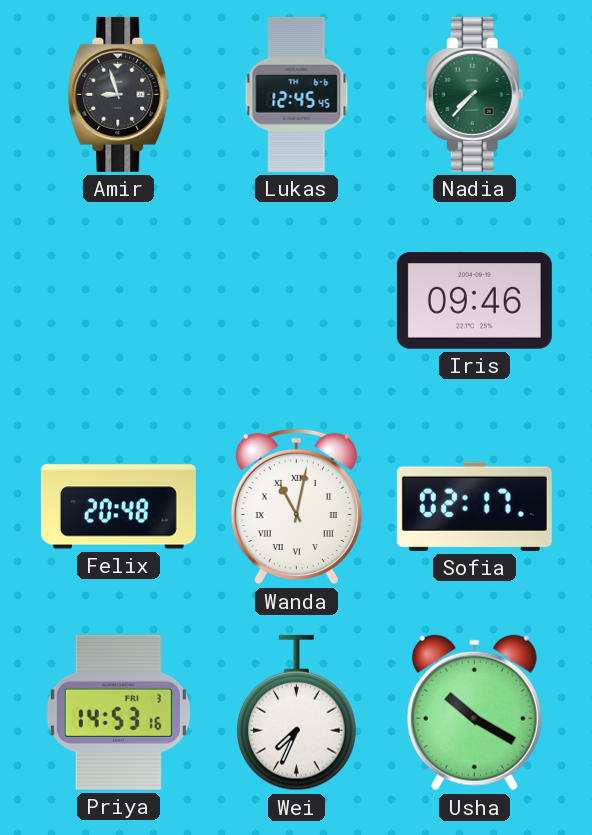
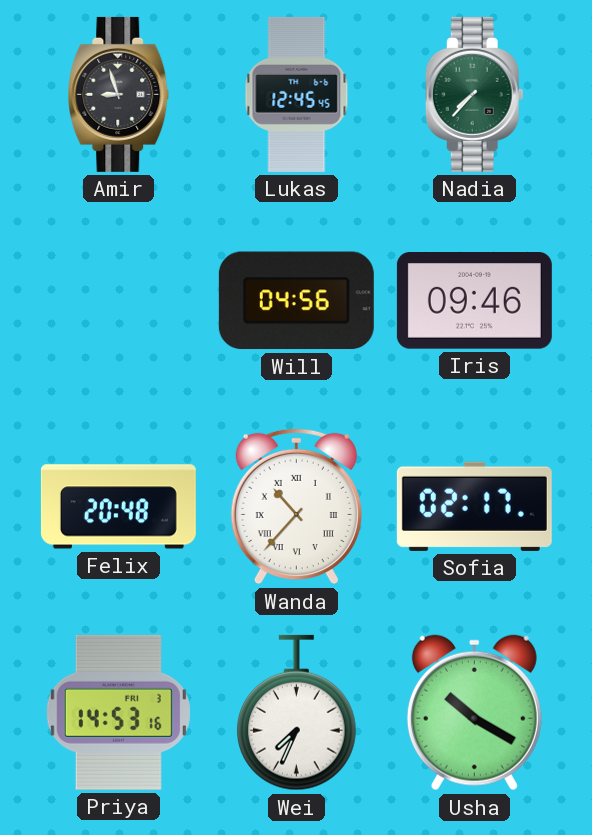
Will: none -> 04:56 (296, 301)
Wanda: 11:02 -> 10:37 (296, 507)
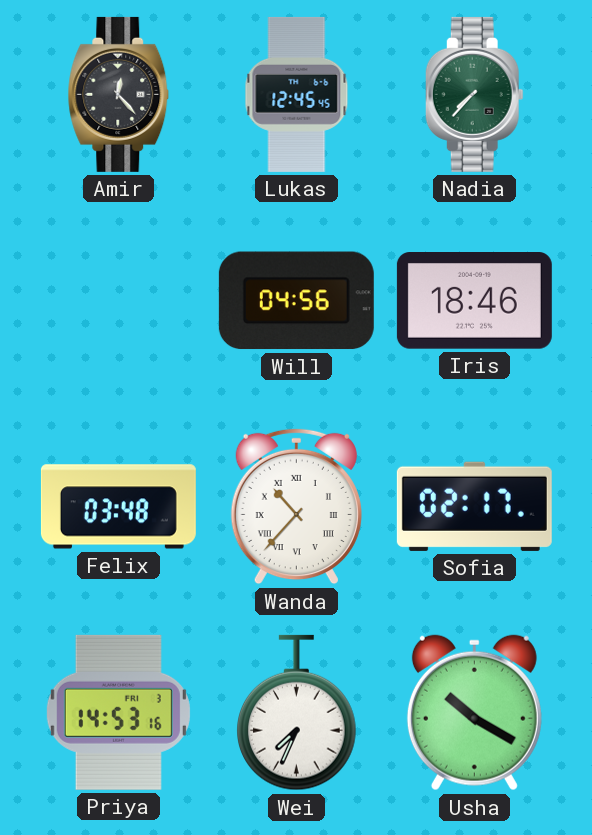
Amir: 8:57 -> 12:23 (119, 94)
Iris: 09:46 -> 18:46 (474, 301)
Felix: 20:48 -> 03:48 (118, 507)
